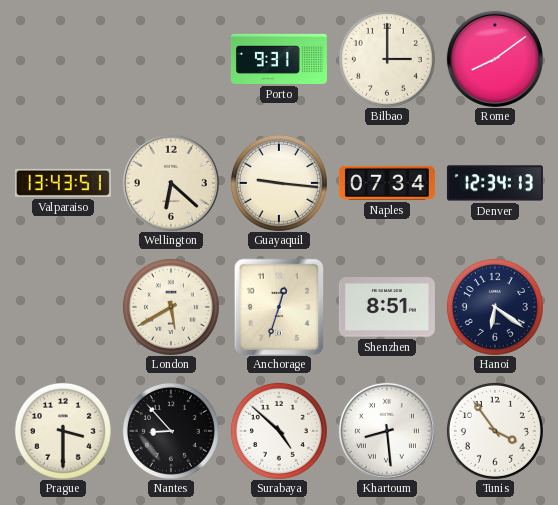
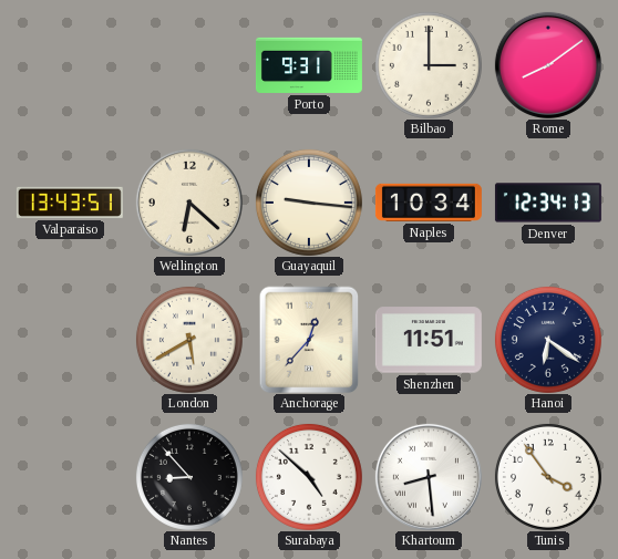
Naples: 07:34 -> 10:34 (429, 203)
Anchorage: 12:33 -> 12:37 (309, 340)
Shenzhen: 8:51 -> 11:51 (429, 340)
Prague: 3:30 -> none (63, 431)
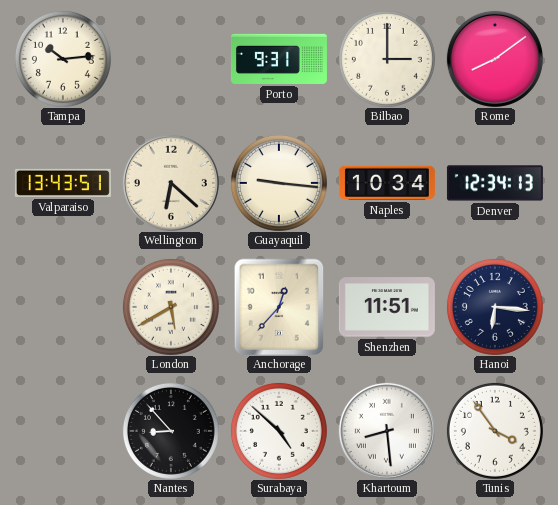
Tampa: none -> 10:14 (63, 59)
Hanoi: 6:21 -> 6:16 (495, 307)
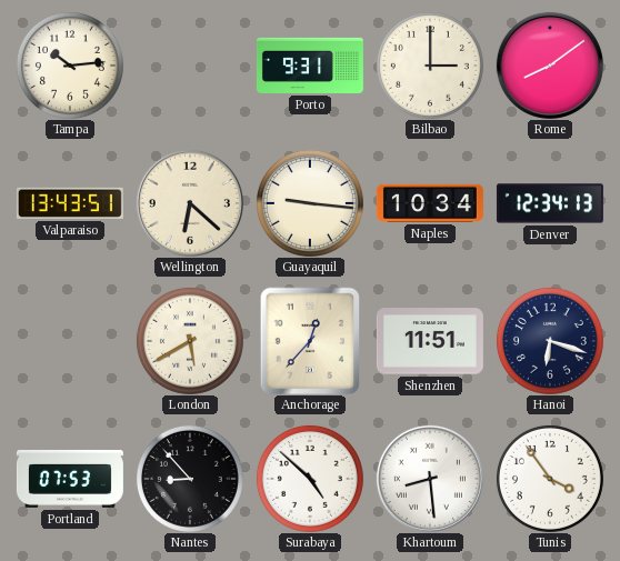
Hanoi: 6:16 -> 6:18 (550, 341)
Portland: none -> 07:53 (70, 479)
